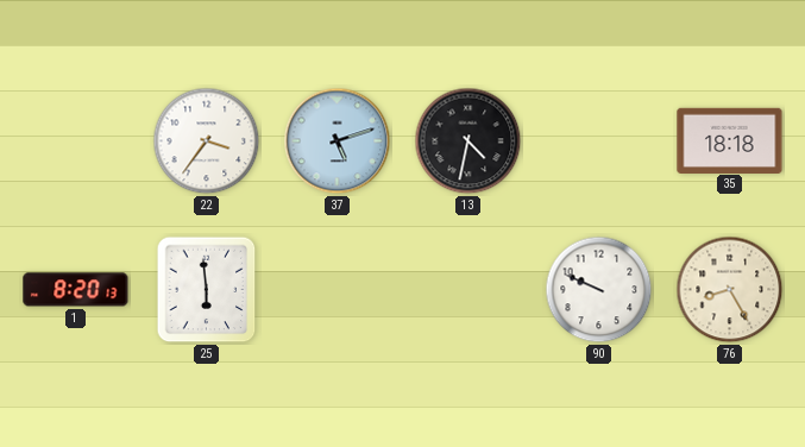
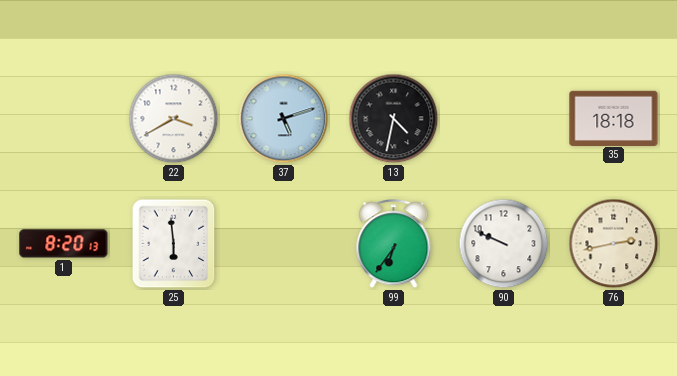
22: 3:36 -> 3:40 (174, 119)
99: none -> 6:36 (394, 244)
76: 8:25 -> 2:43 (614, 244)
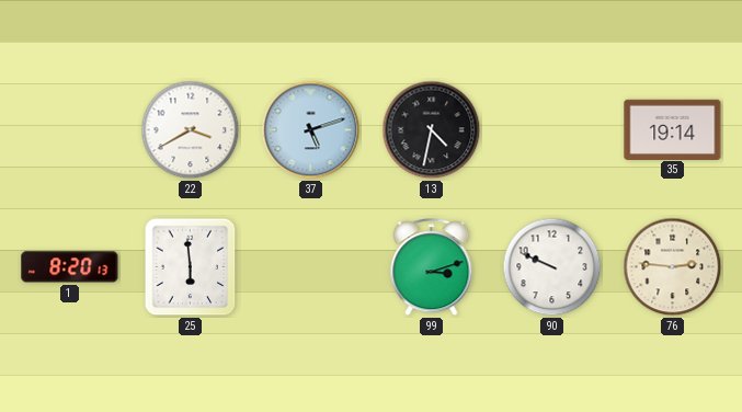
35: 18:18 -> 19:14 (673, 129)
99: 6:36 -> 3:12 (432, 267)
76: 2:43 -> 2:46 (673, 267)
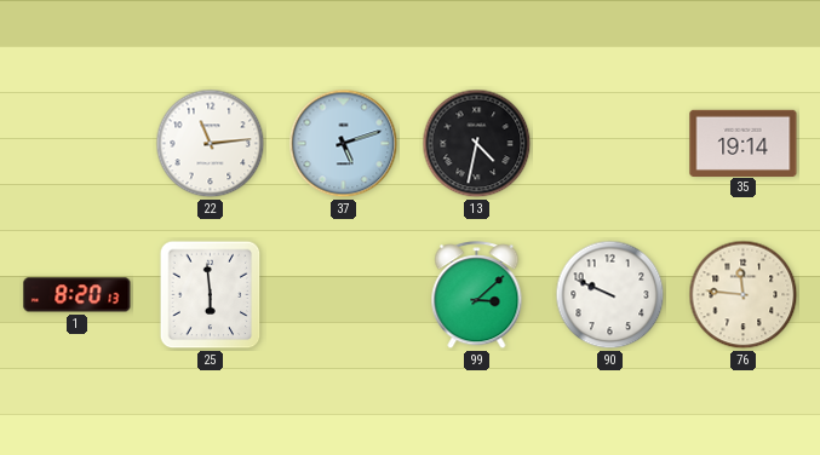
22: 3:40 -> 11:14 (211, 144)
99: 3:12 -> 3:08 (477, 295)
76: 2:46 -> 11:46 (744, 295)
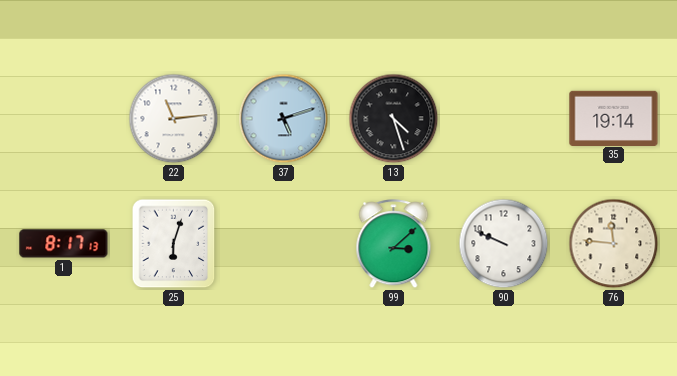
13: 4:32 -> 4:27 (394, 119)
1: 8:20 -> 8:17 (64, 244)
25: 5:59 -> 6:03 (174, 244)
